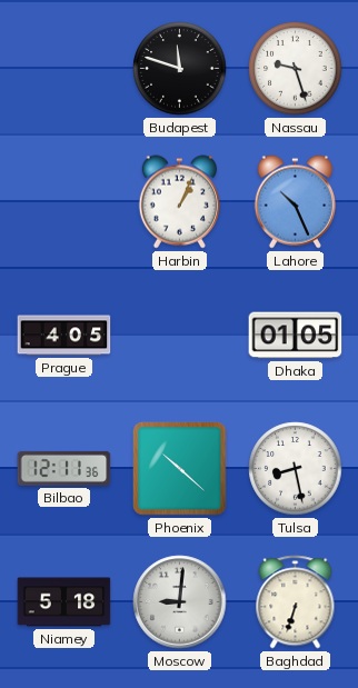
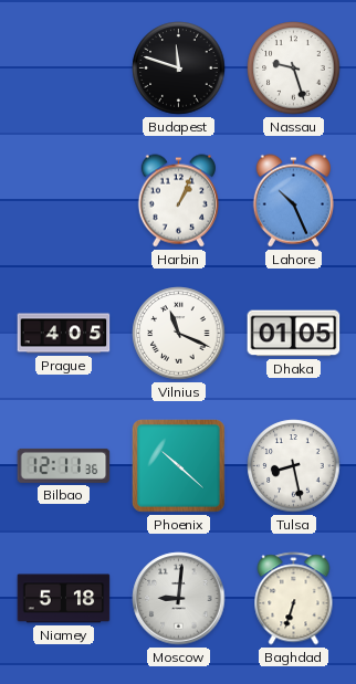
Vilnius: none -> 11:19 (179, 334)
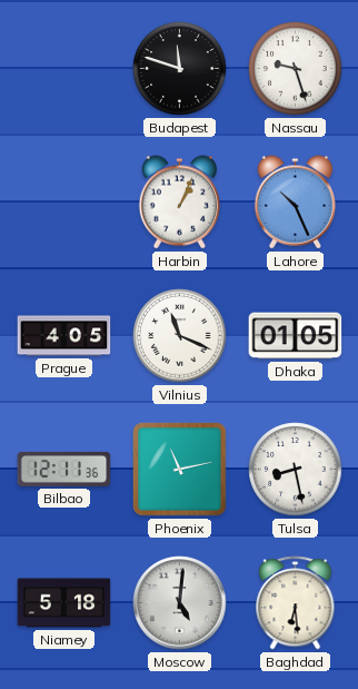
Phoenix: 10:22 -> 11:13 (180, 470)
Moscow: 9:01 -> 5:01 (180, 603)
Baghdad: 6:33 -> 6:29 (296, 603)
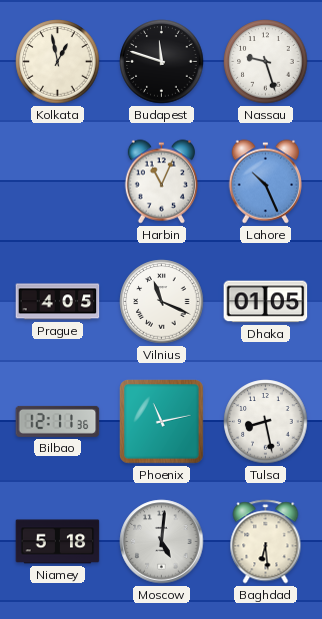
Kolkata: none -> 12:58 (58, 62)
Harbin: 1:04 -> 11:04 (161, 182)
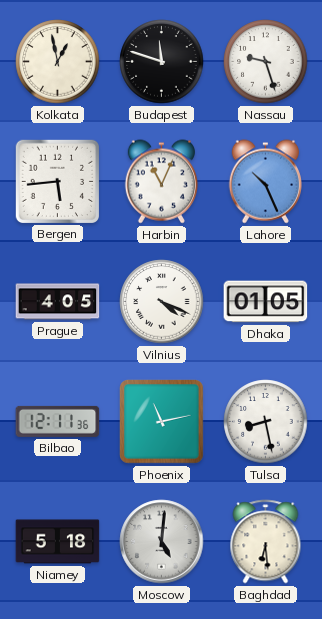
Bergen: none -> 5:44 (57, 181)
Vilnius: 11:19 -> 4:19 (162, 302)
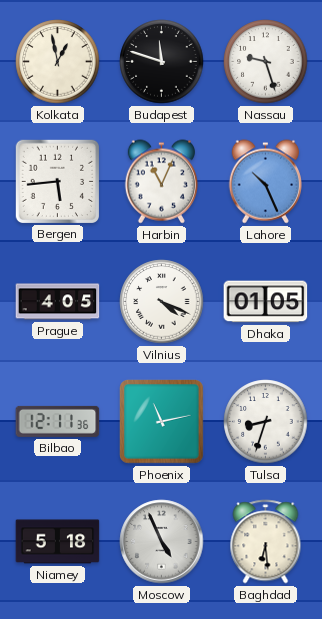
Tulsa: 8:28 -> 8:33 (266, 422)
Moscow: 5:01 -> 4:56 (162, 542)
